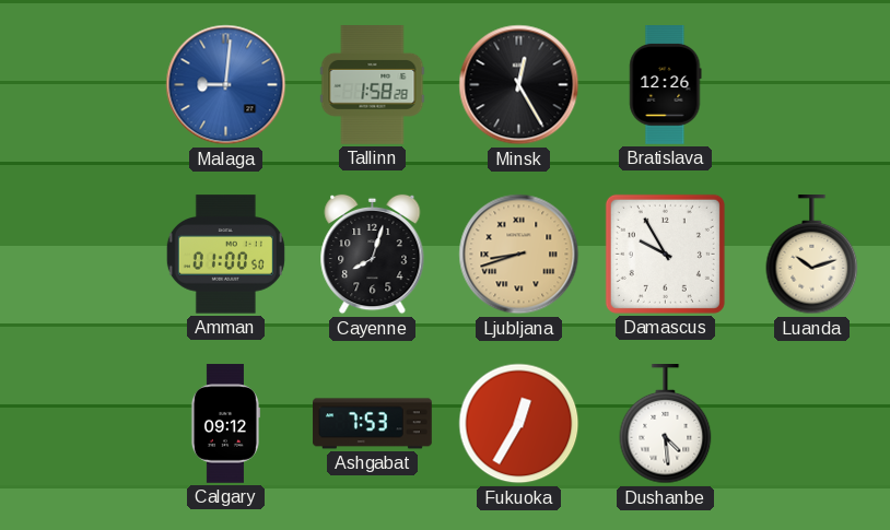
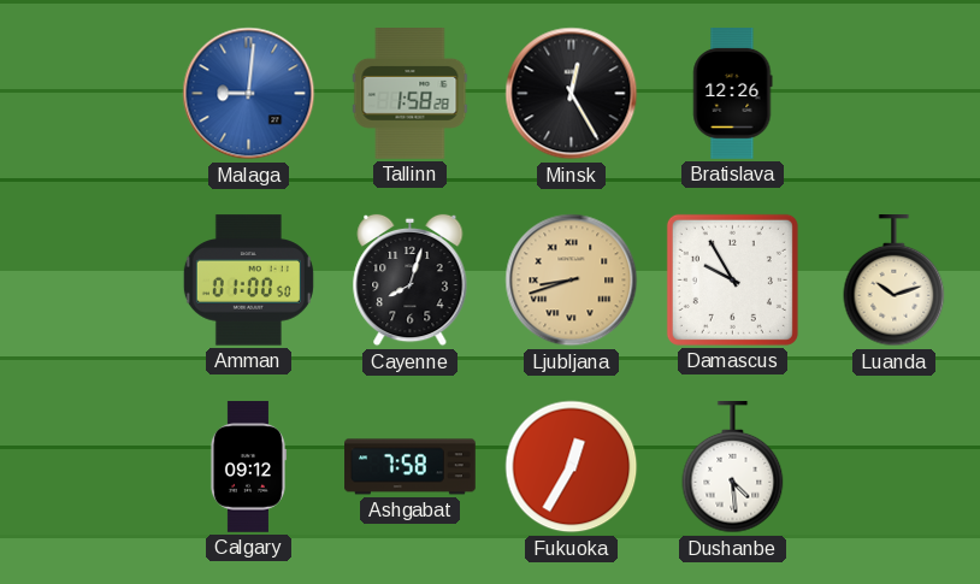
Ashgabat: 7:53 -> 7:58 (411, 467)
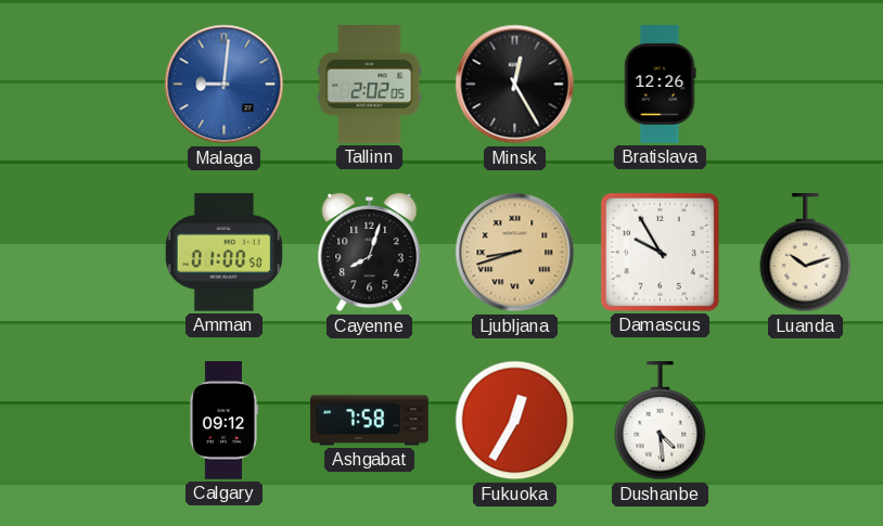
Tallinn: 1:58 -> 2:02 (370, 85)
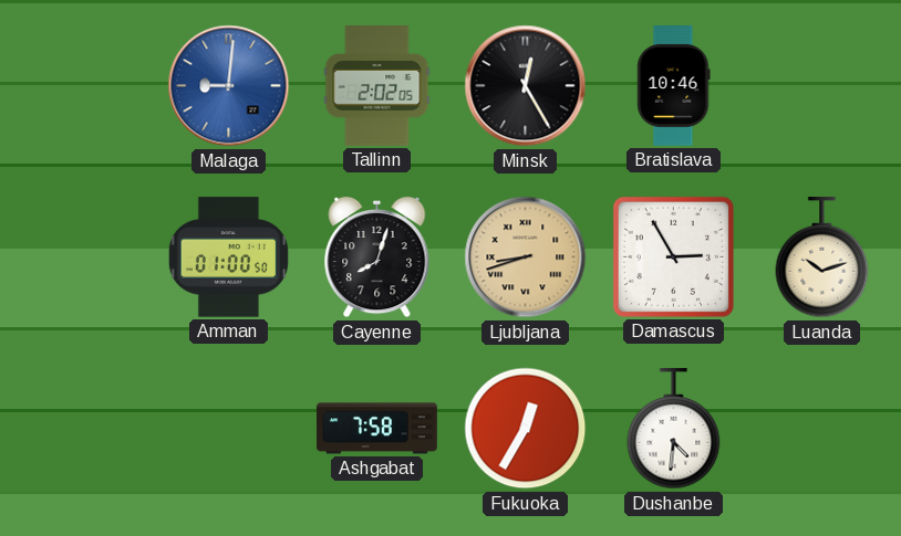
Bratislava: 12:26 -> 10:46 (674, 86)
Damascus: 9:55 -> 2:55 (673, 256)
Calgary: 09:12 -> none (223, 421)
Dushanbe: 4:29 -> 4:31 (674, 430)
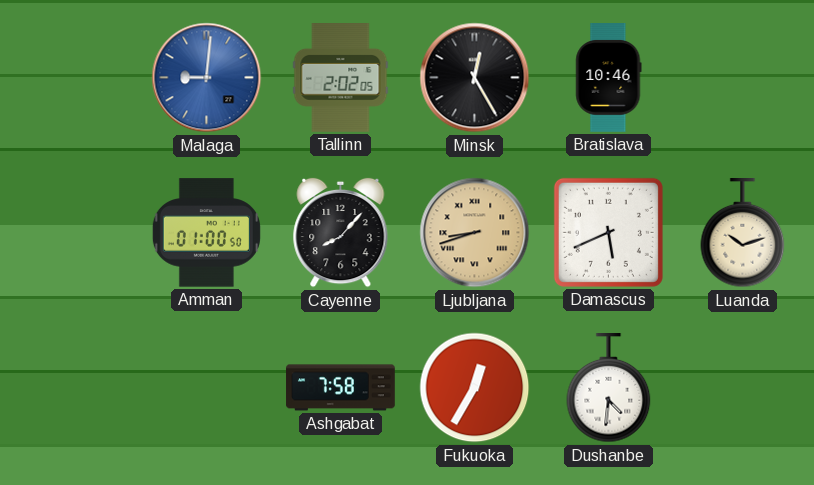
Cayenne: 8:03 -> 8:07 (341, 233)
Damascus: 2:55 -> 5:41 (608, 232)
